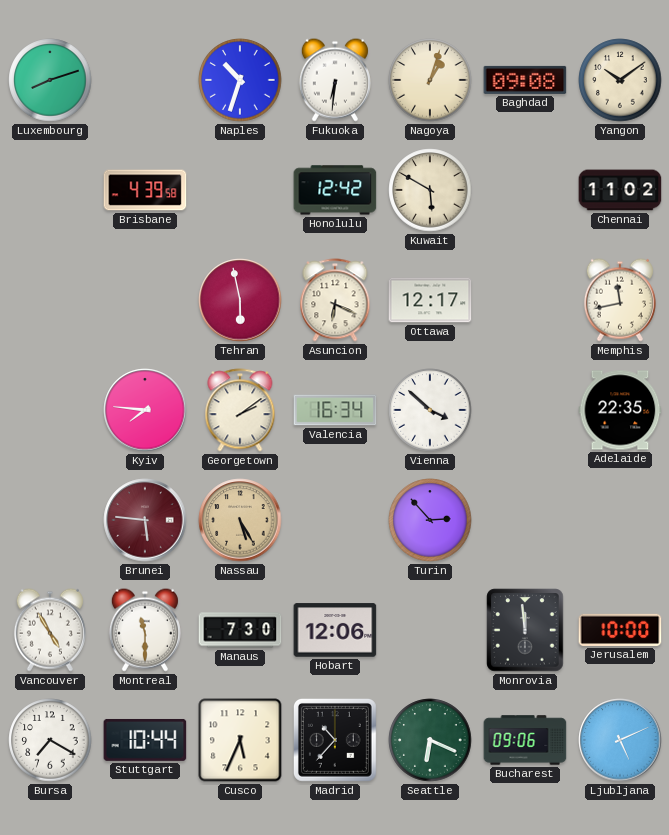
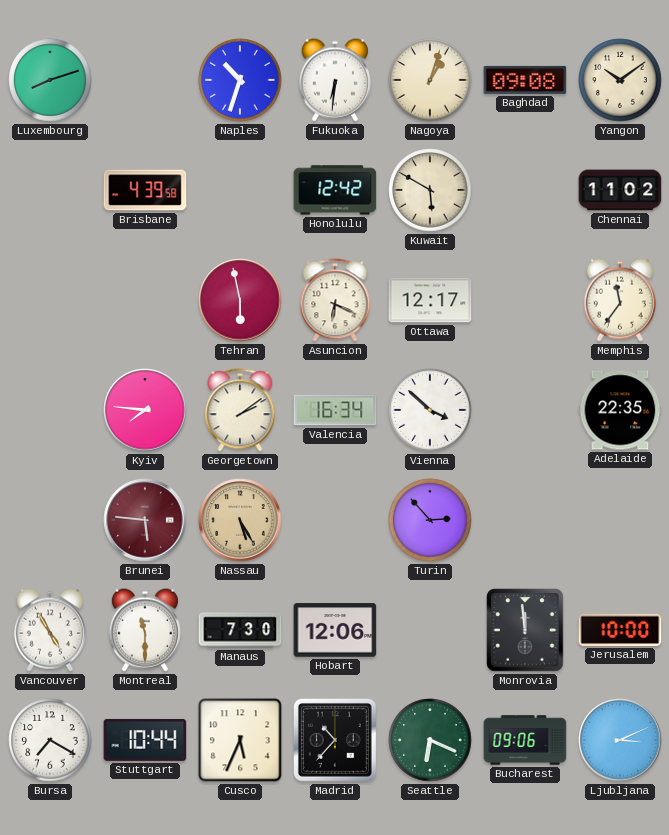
Memphis: 11:43 -> 11:36 (620, 300)
Ljubljana: 5:11 -> 3:11 (620, 740)
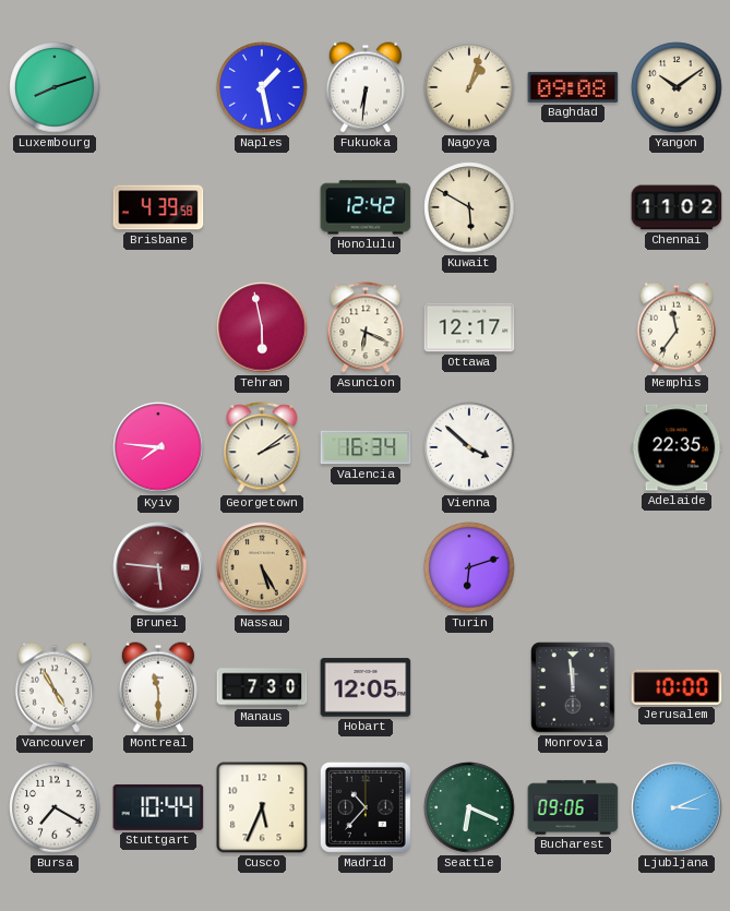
Naples: 10:33 -> 1:28 (262, 87)
Turin: 2:53 -> 6:12 (469, 567)
Hobart: 12:06 -> 12:05 (366, 687)
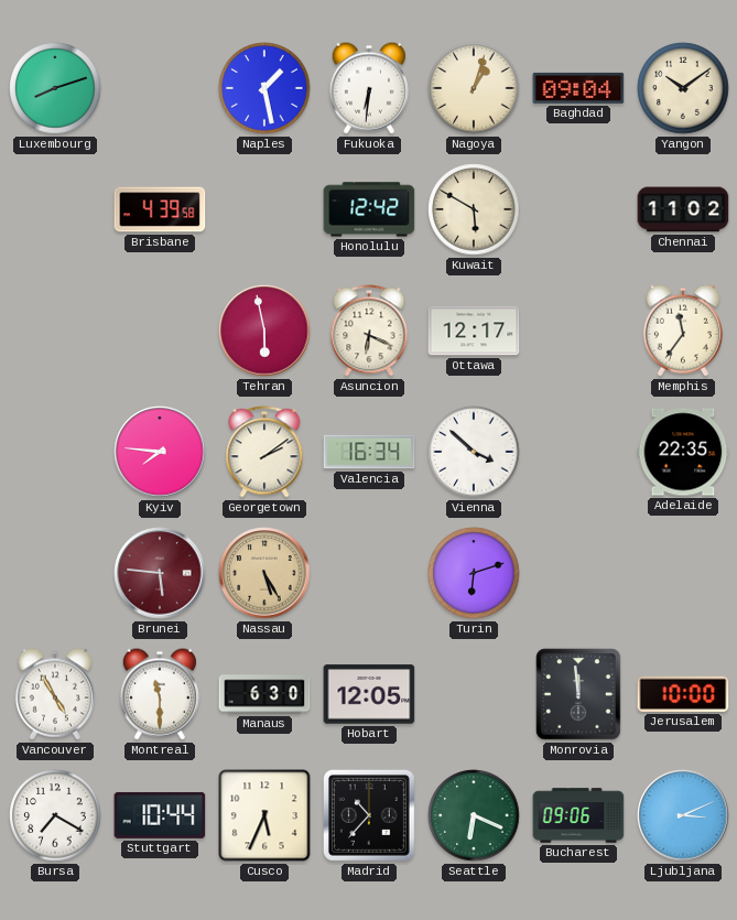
Baghdad: 09:08 -> 09:04 (578, 88)
Manaus: 7:30 -> 6:30 (264, 694)
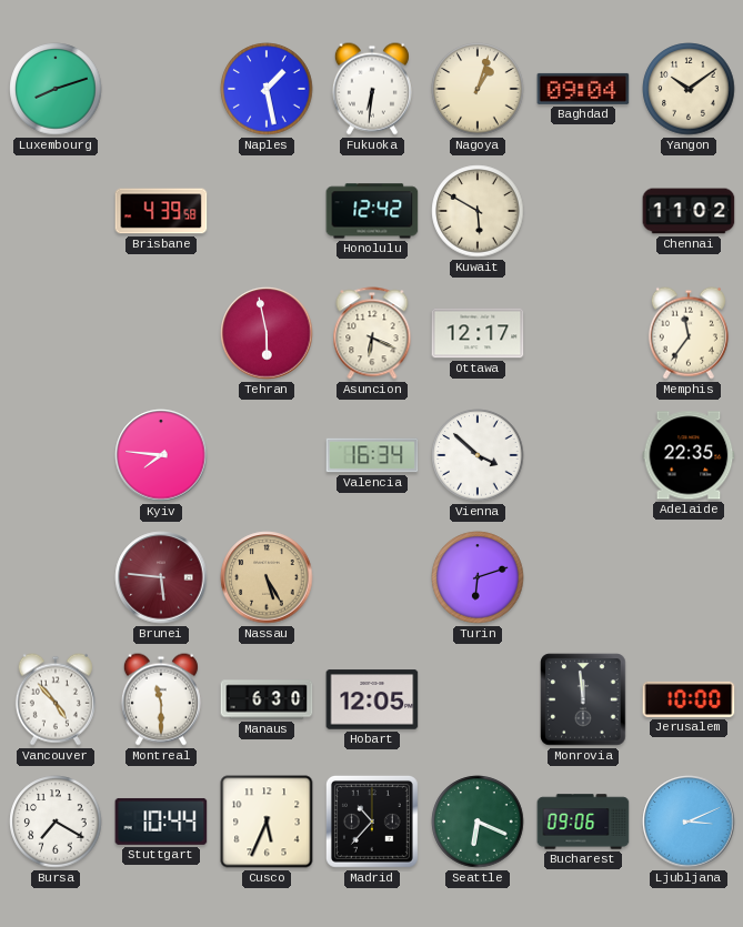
Georgetown: 2:09 -> none (264, 452)
Vancouver: 4:55 -> 4:53 (56, 699)
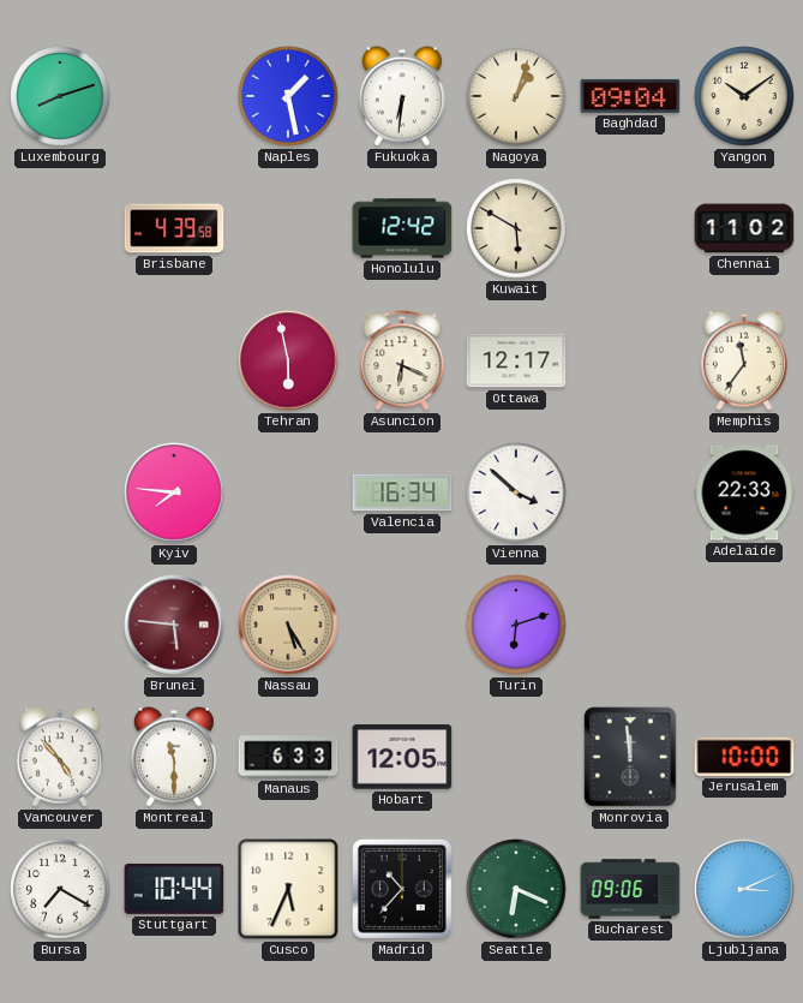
Adelaide: 22:35 -> 22:33 (744, 492)
Manaus: 6:30 -> 6:33 (288, 757)
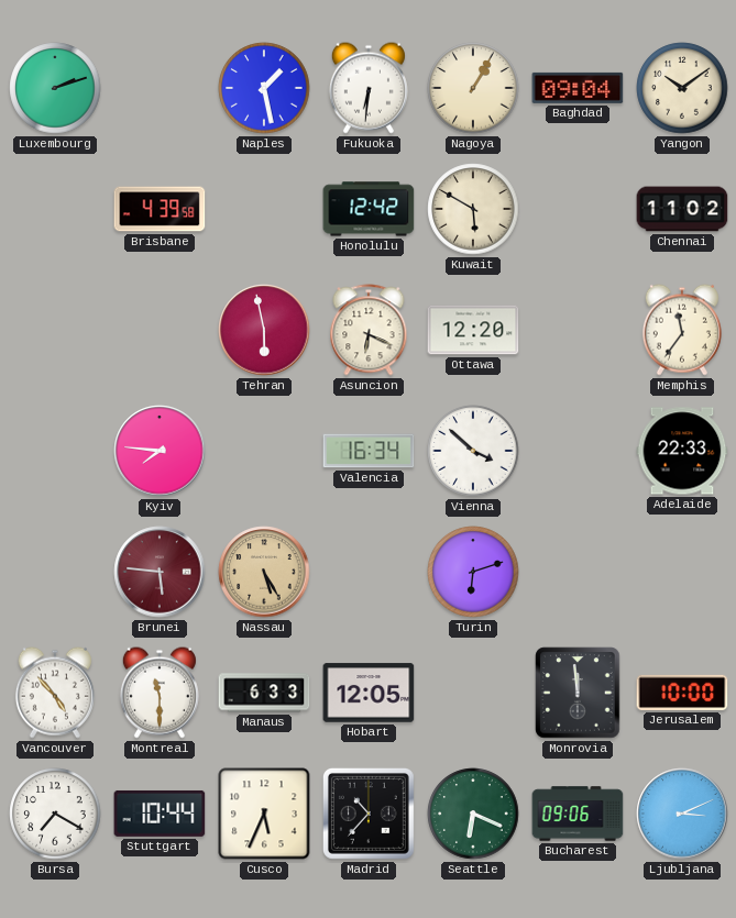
Luxembourg: 8:12 -> 2:12 (55, 88)
Nagoya: 1:03 -> 1:05 (473, 88)
Ottawa: 12:17 -> 12:20 (473, 330)
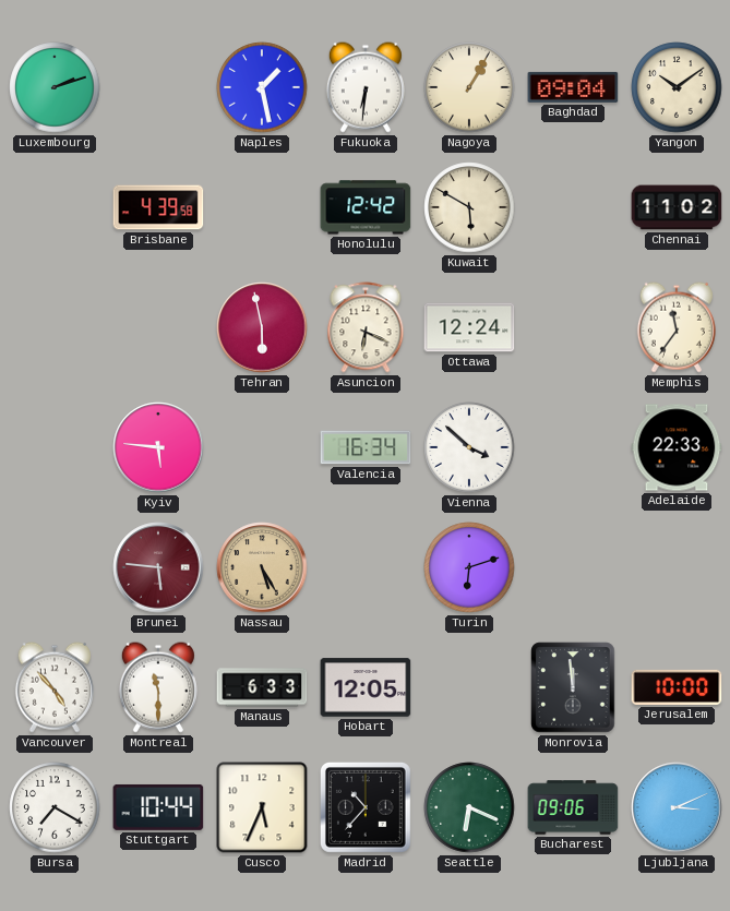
Ottawa: 12:20 -> 12:24 (469, 327)
Kyiv: 7:46 -> 5:46 (158, 447)
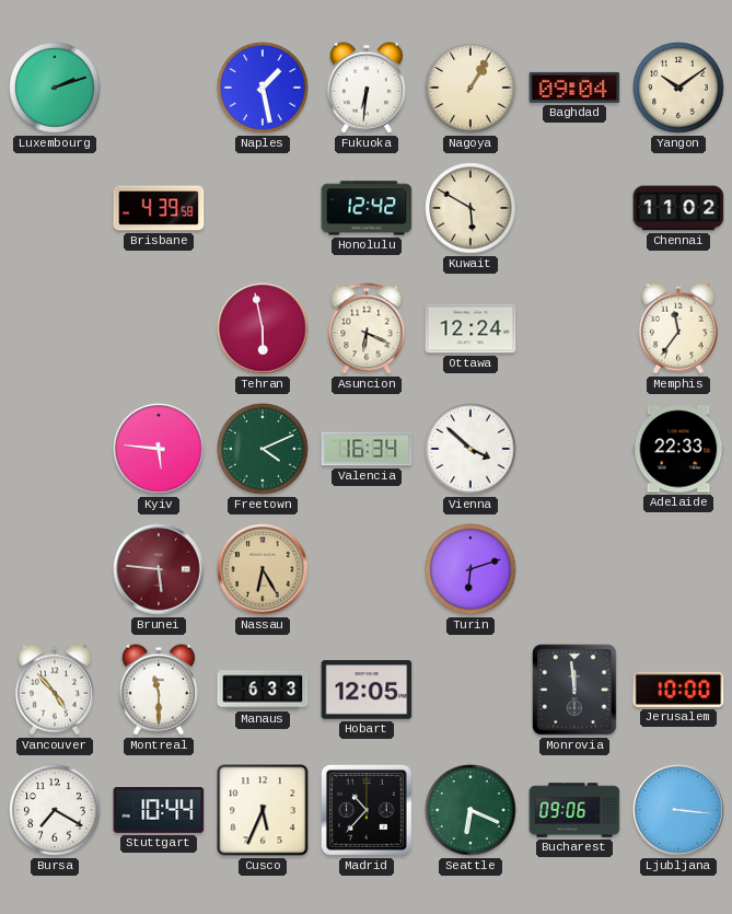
Freetown: none -> 4:11 (263, 449)
Nassau: 5:25 -> 6:25 (263, 569)
Ljubljana: 3:11 -> 3:16 (678, 810)
